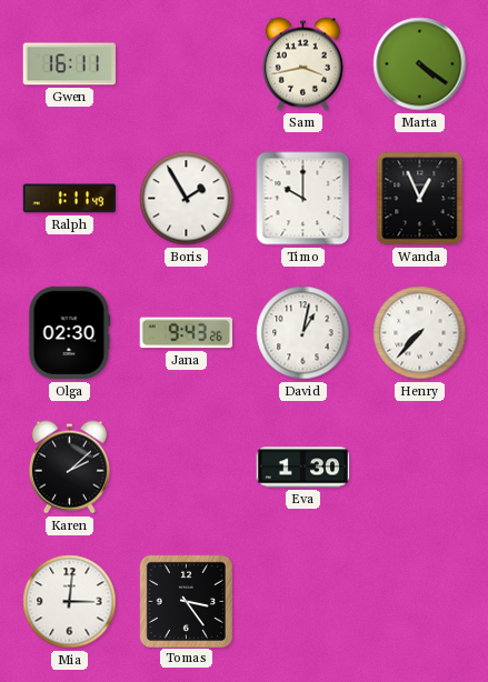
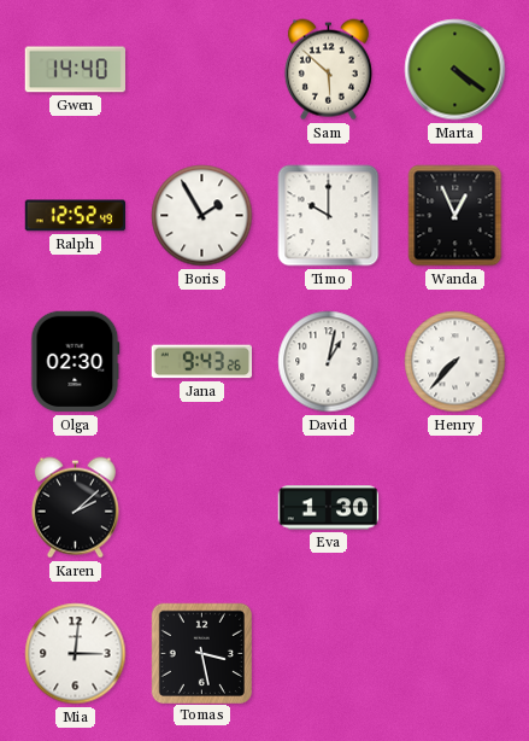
Gwen: 16:11 -> 14:40 (75, 70)
Sam: 3:43 -> 5:52 (328, 70)
Ralph: 1:11 -> 12:52 (76, 216)
Tomas: 3:24 -> 3:28 (201, 653)
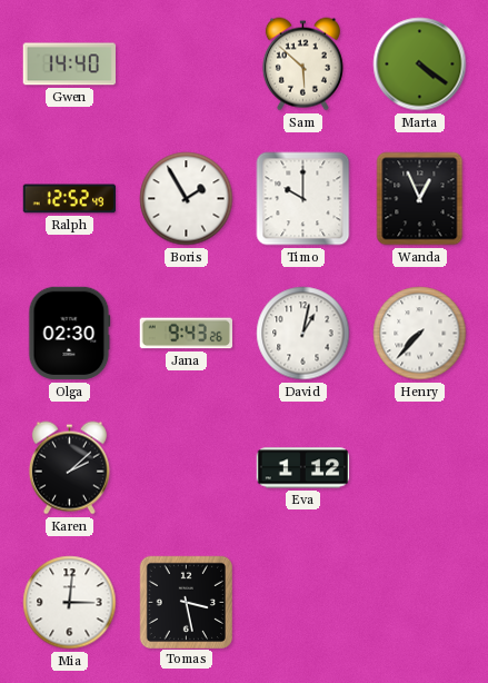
Eva: 1:30 -> 1:12 (303, 468)
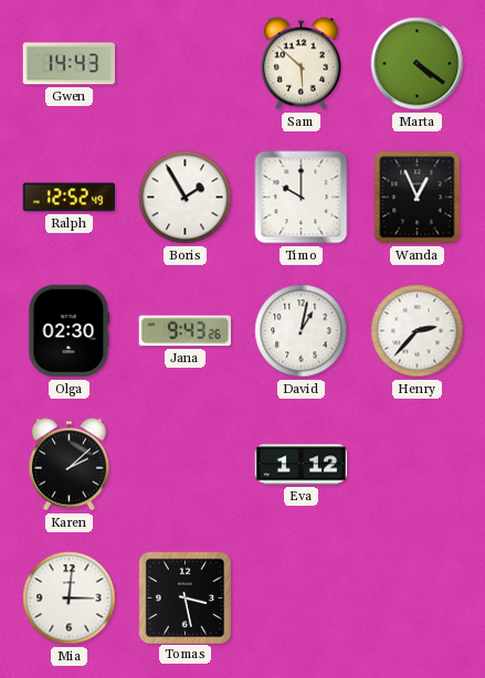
Gwen: 14:40 -> 14:43 (68, 64)
Henry: 7:37 -> 2:37 (418, 331)
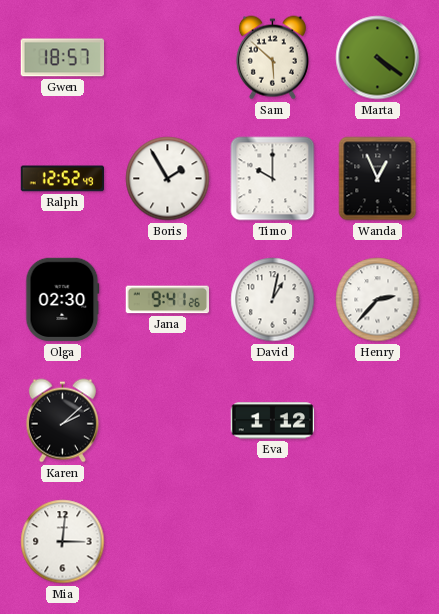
Gwen: 14:43 -> 18:57 (62, 58)
Jana: 9:43 -> 9:41 (167, 300)
Tomas: 3:28 -> none (184, 597)
